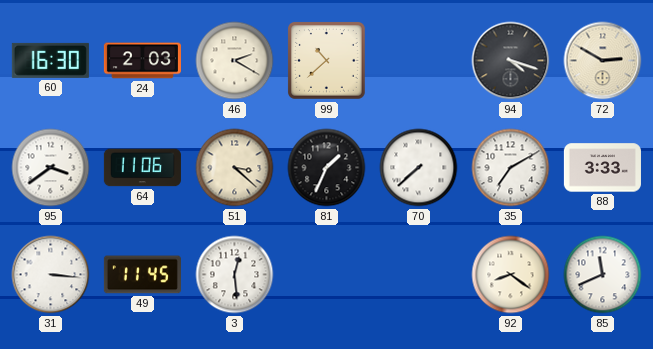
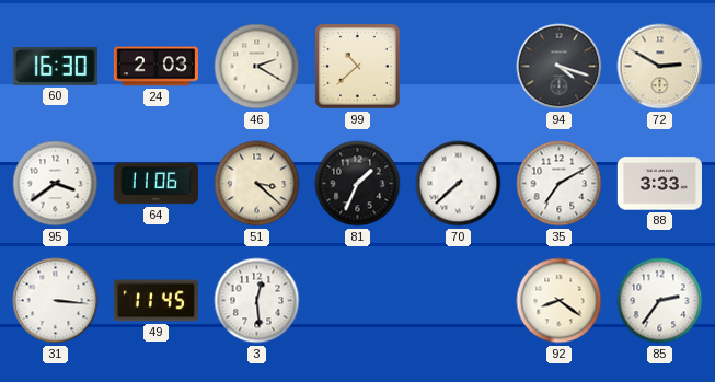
85: 11:41 -> 2:36 (660, 301)
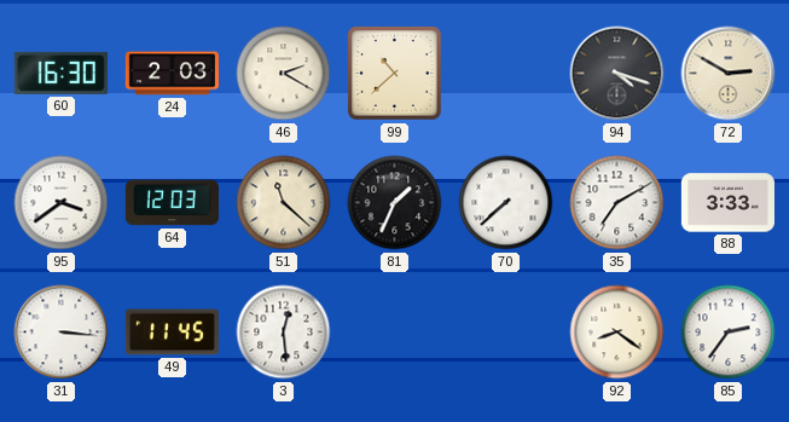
64: 11:06 -> 12:03 (172, 203)
51: 3:22 -> 11:22 (284, 203)
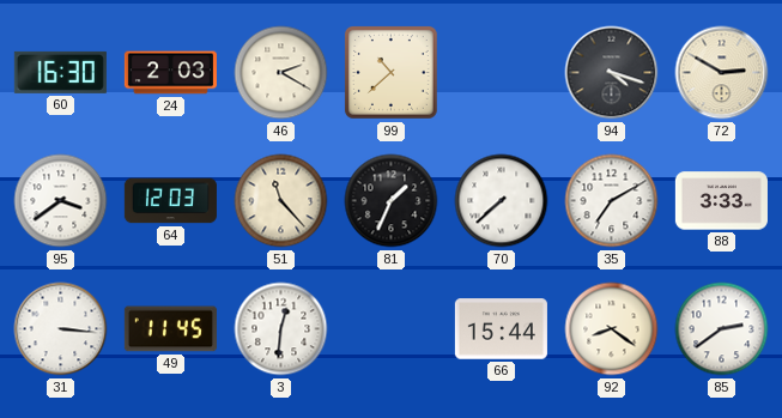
51: 11:22 -> 11:23 (281, 201)
3: 12:29 -> 12:31 (281, 329)
66: none -> 15:44 (501, 329)
85: 2:36 -> 2:39 (722, 329)
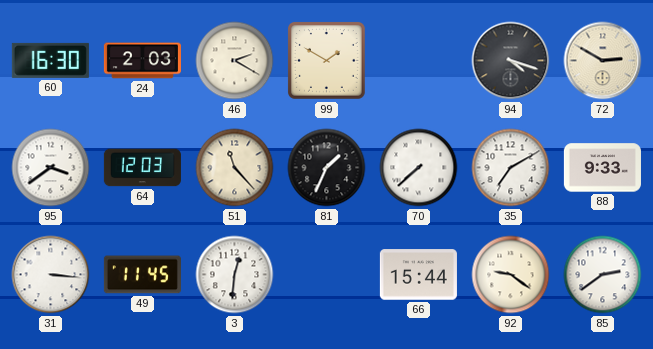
99: 10:38 -> 1:50 (327, 61)
88: 3:33 -> 9:33 (602, 168)
92: 8:21 -> 9:21 (511, 275)
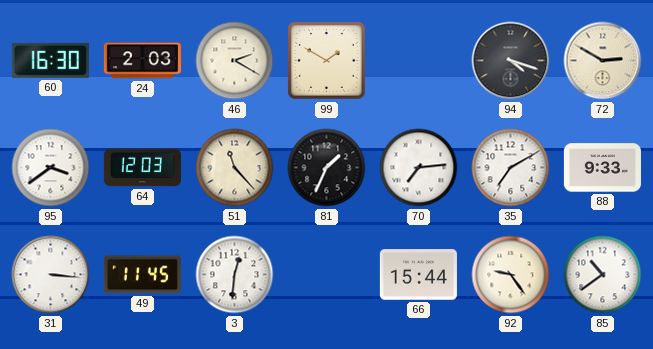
70: 7:38 -> 7:14 (419, 168)
92: 9:21 -> 9:24 (511, 275)
85: 2:39 -> 10:39 (603, 275)
